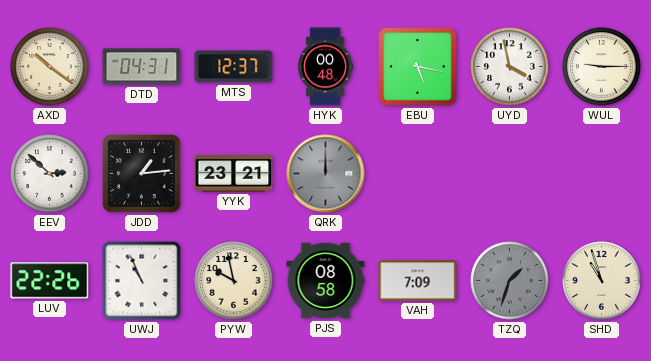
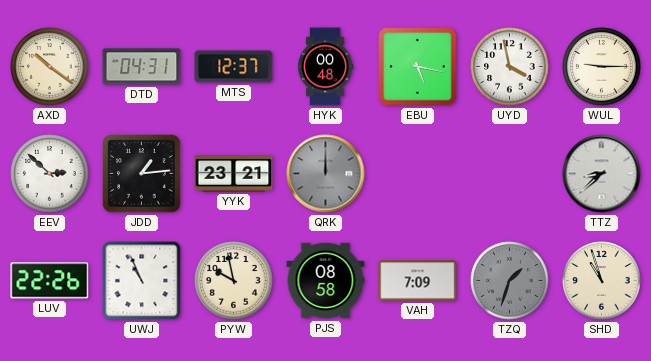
TTZ: none -> 8:38 (602, 174)
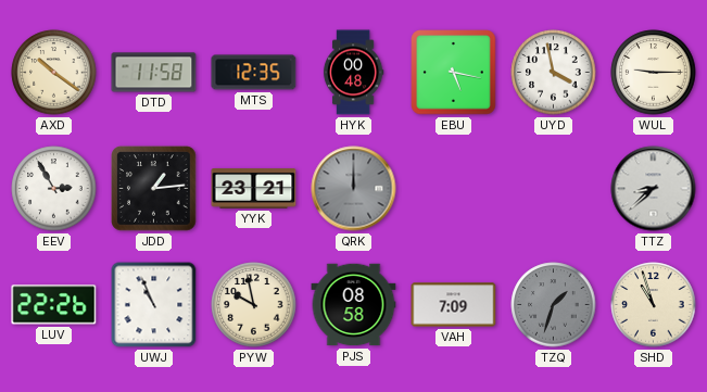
DTD: 04:31 -> 11:58 (154, 73)
MTS: 12:37 -> 12:35 (254, 73)
EEV: 2:52 -> 2:55 (54, 189)
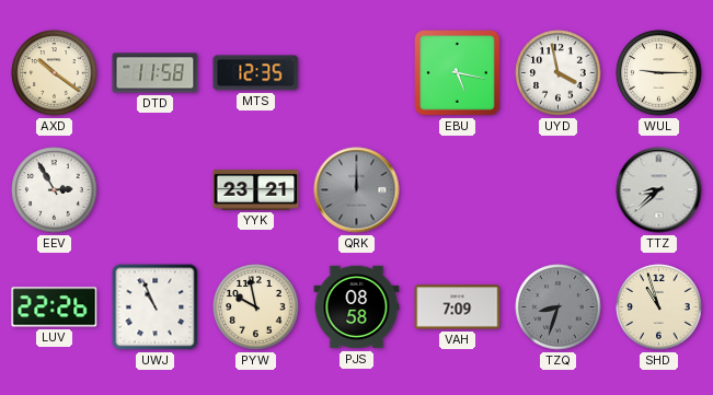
HYK: 00:48 -> none (353, 73)
JDD: 1:14 -> none (154, 189)
TZQ: 1:33 -> 8:33 (559, 307)
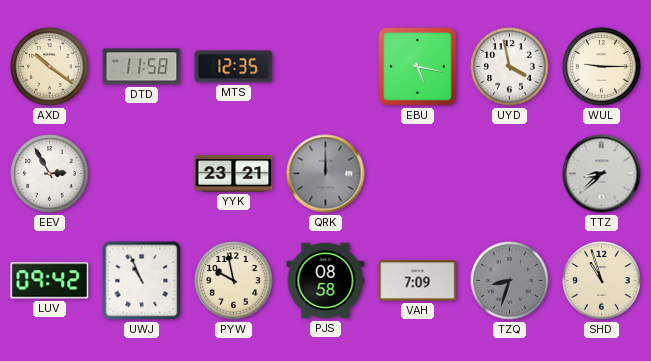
LUV: 22:26 -> 09:42 (50, 281)
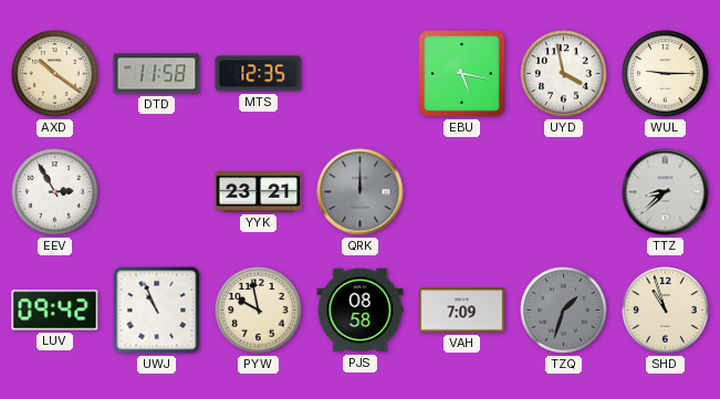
TZQ: 8:33 -> 1:33 (564, 311)
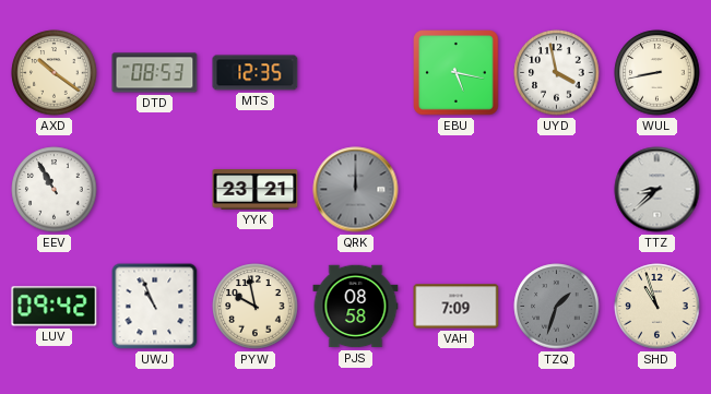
DTD: 11:58 -> 08:53 (155, 73)
WUL: 9:15 -> 8:43 (657, 73)
EEV: 2:55 -> 10:55 (55, 190)
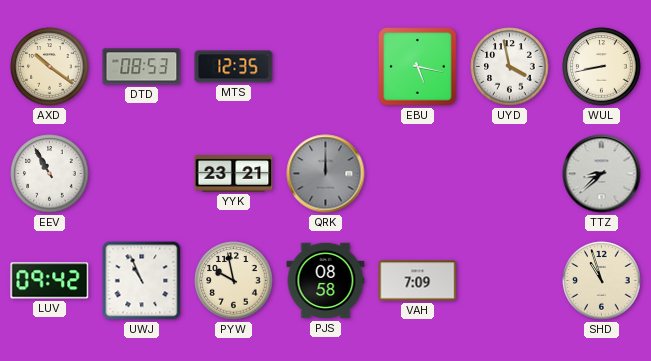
TZQ: 1:33 -> none (557, 307)
